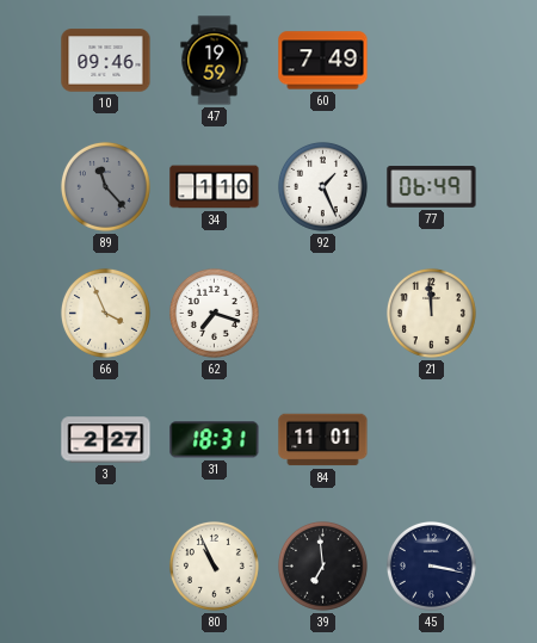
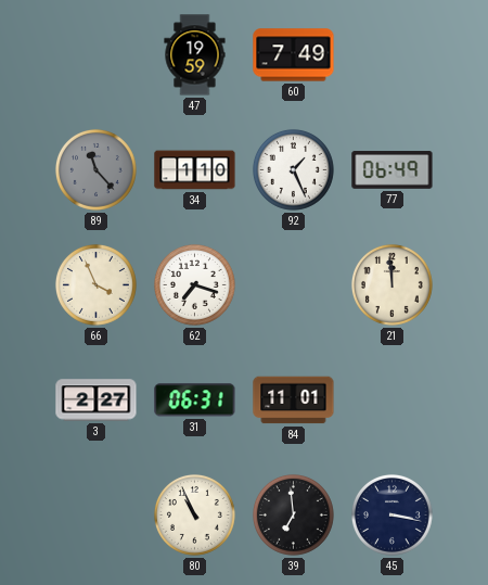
10: 09:46 -> none (106, 61)
31: 18:31 -> 06:31 (195, 400)
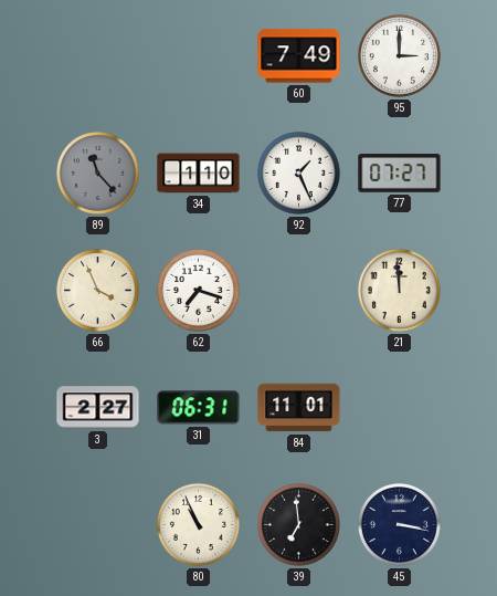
47: 19:59 -> none (195, 55)
95: none -> 3:00 (399, 55)
77: 06:49 -> 07:27 (400, 174)
